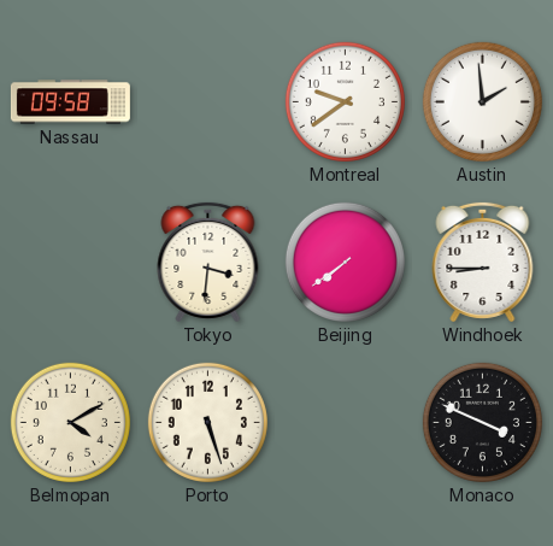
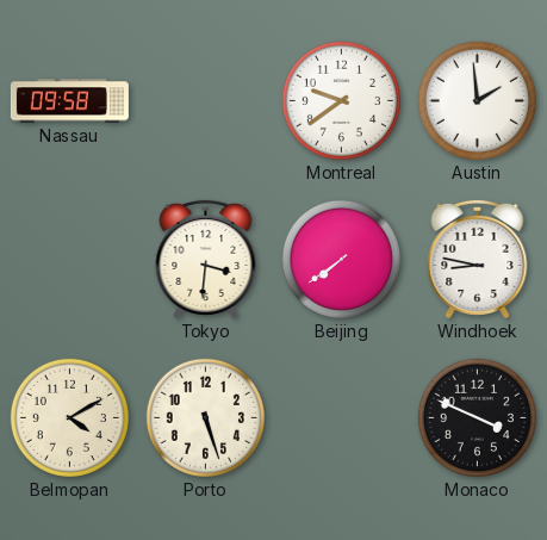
Windhoek: 8:45 -> 8:47 (478, 259)
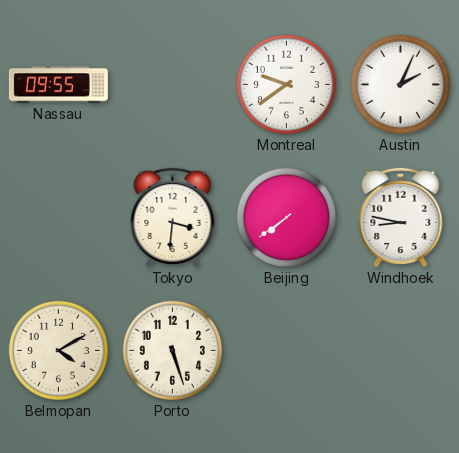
Nassau: 09:58 -> 09:55 (58, 85)
Austin: 1:59 -> 2:04 (400, 84)
Monaco: 3:49 -> none (477, 417)
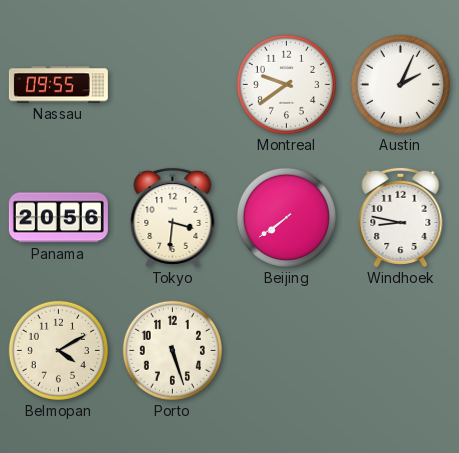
Panama: none -> 20:56 (58, 218)
